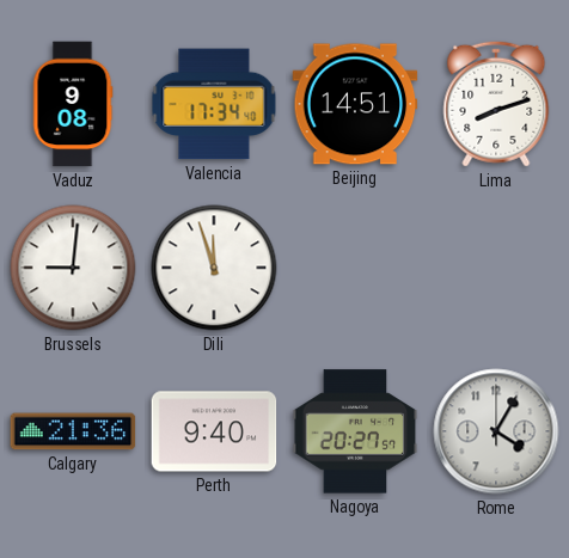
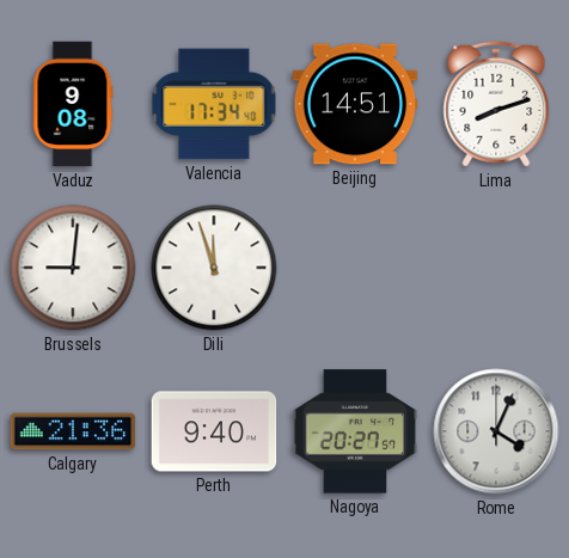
Rome: 4:05 -> 4:04 (496, 431)
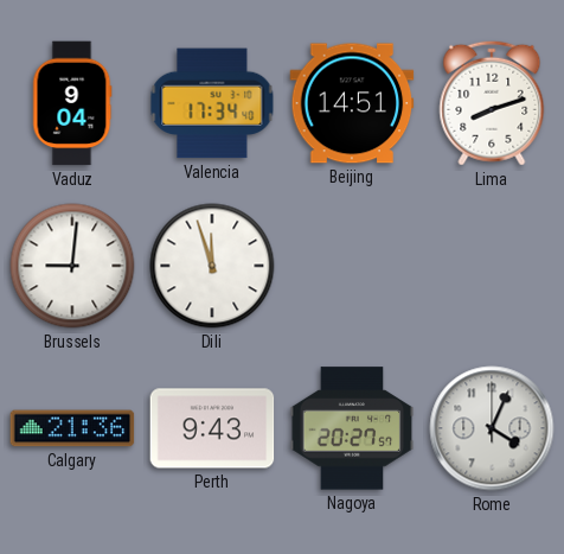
Vaduz: 9:08 -> 9:04 (72, 103)
Perth: 9:40 -> 9:43 (212, 428)
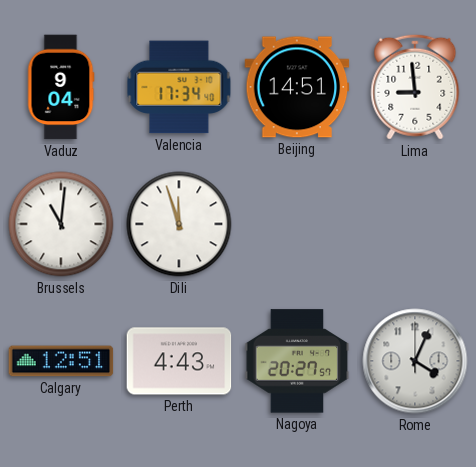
Lima: 8:12 -> 8:59 (415, 87)
Brussels: 9:01 -> 11:01 (61, 224)
Calgary: 21:36 -> 12:51 (61, 361)
Perth: 9:43 -> 4:43 (179, 361)
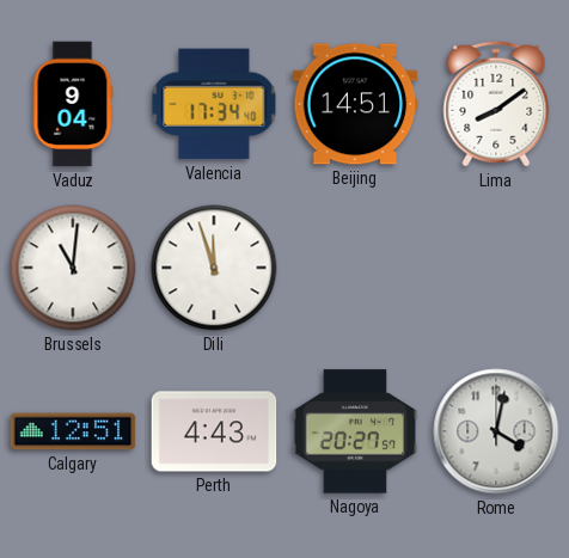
Lima: 8:59 -> 8:09 (496, 104)
Rome: 4:04 -> 4:02 (496, 431)
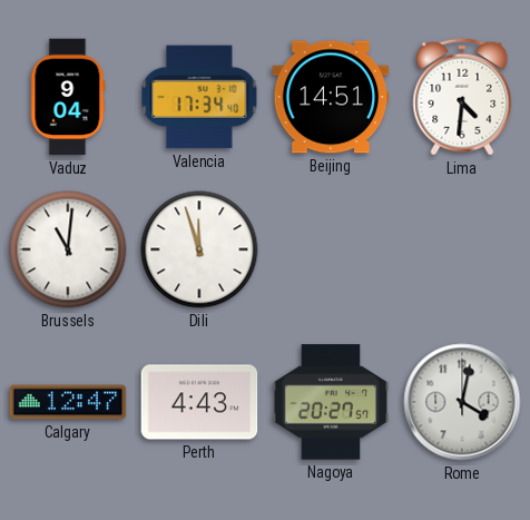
Lima: 8:09 -> 4:31 (462, 97)
Calgary: 12:51 -> 12:47 (68, 402)
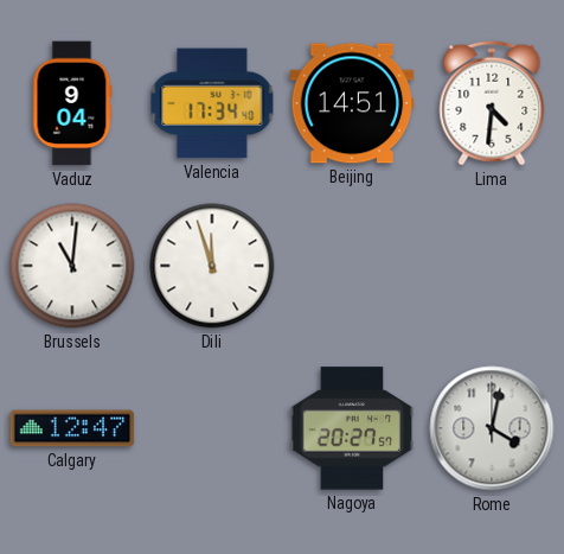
Perth: 4:43 -> none (199, 402)
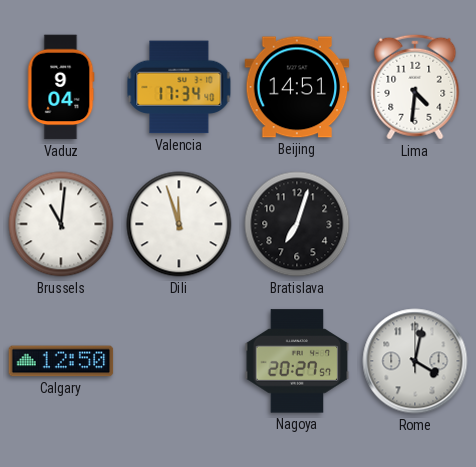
Bratislava: none -> 7:03 (297, 224)
Calgary: 12:47 -> 12:50 (61, 361)
